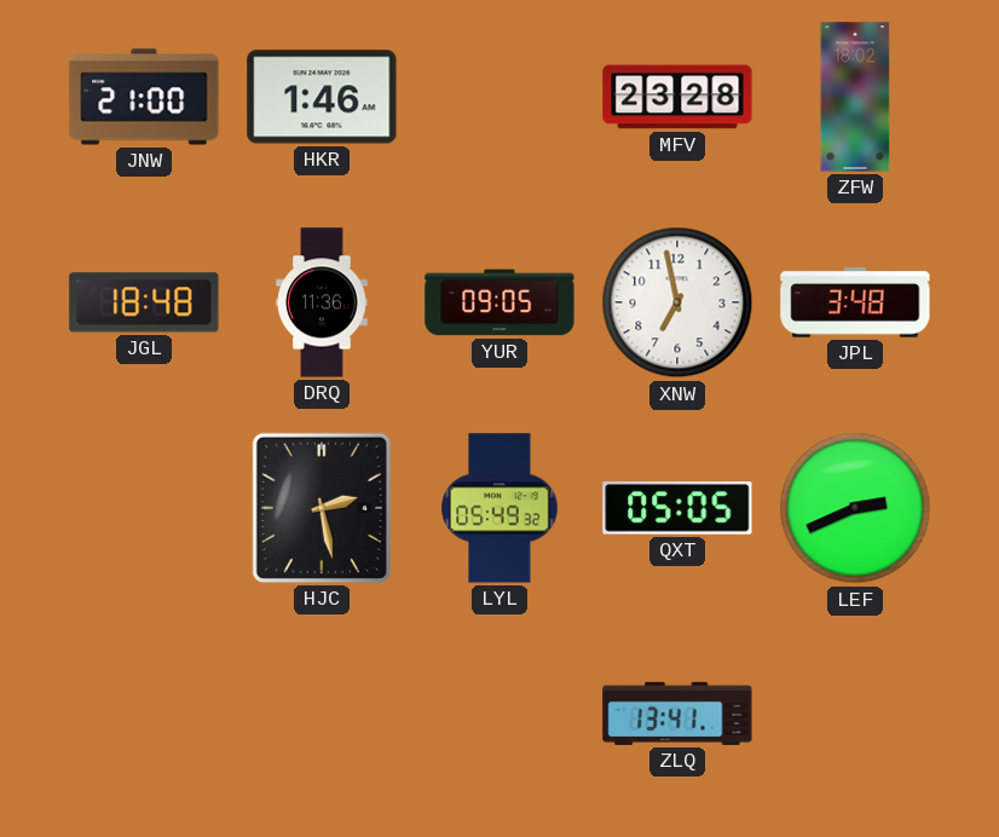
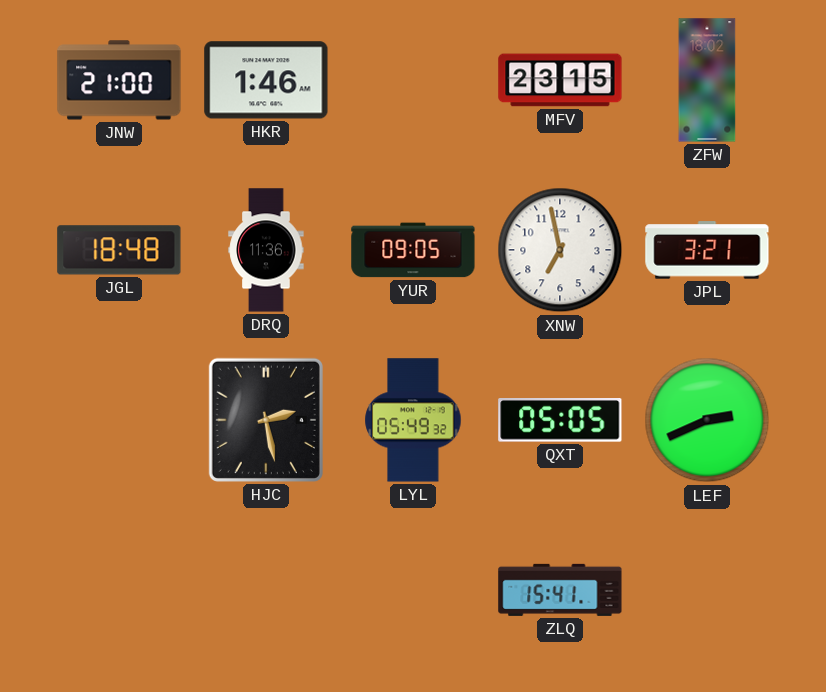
MFV: 23:28 -> 23:15 (560, 80)
JPL: 3:48 -> 3:21 (707, 250)
ZLQ: 13:41 -> 15:41 (560, 590)
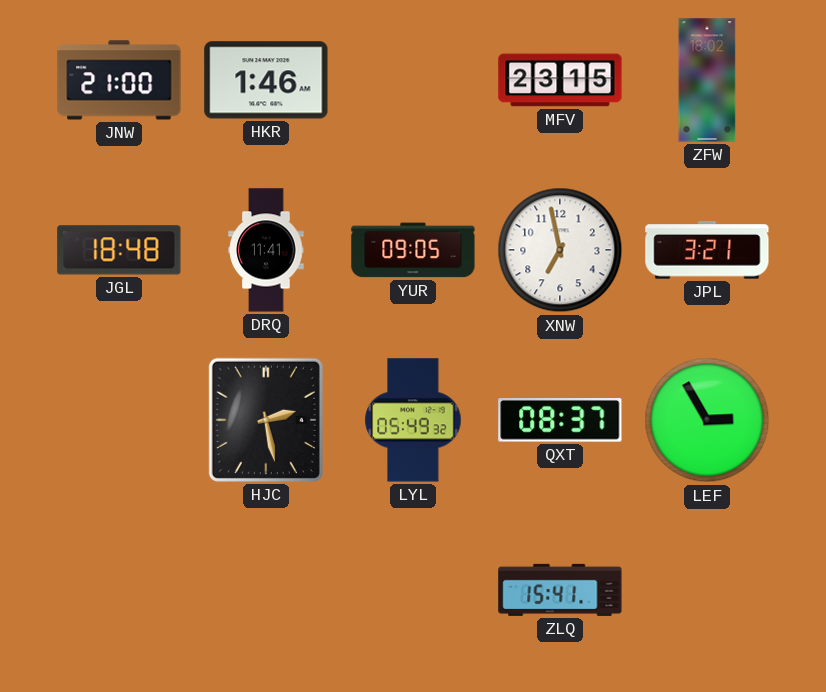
DRQ: 11:36 -> 11:41 (266, 250)
QXT: 05:05 -> 08:37 (560, 421)
LEF: 2:41 -> 2:55 (707, 420)
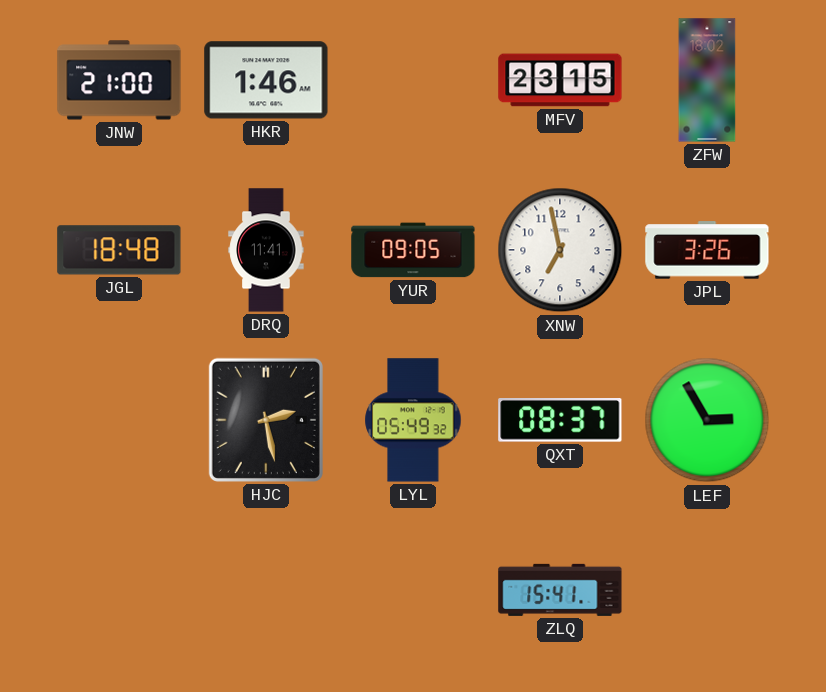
JPL: 3:21 -> 3:26 (707, 250)
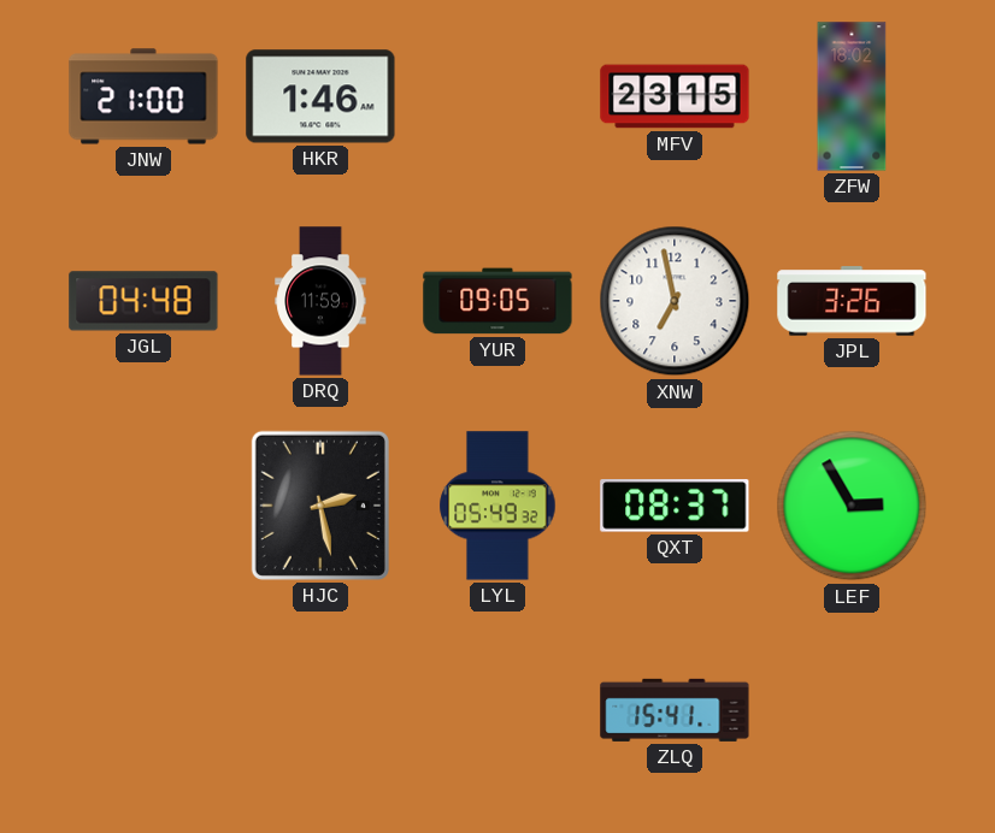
JGL: 18:48 -> 04:48 (143, 301)
DRQ: 11:41 -> 11:59 (320, 301)
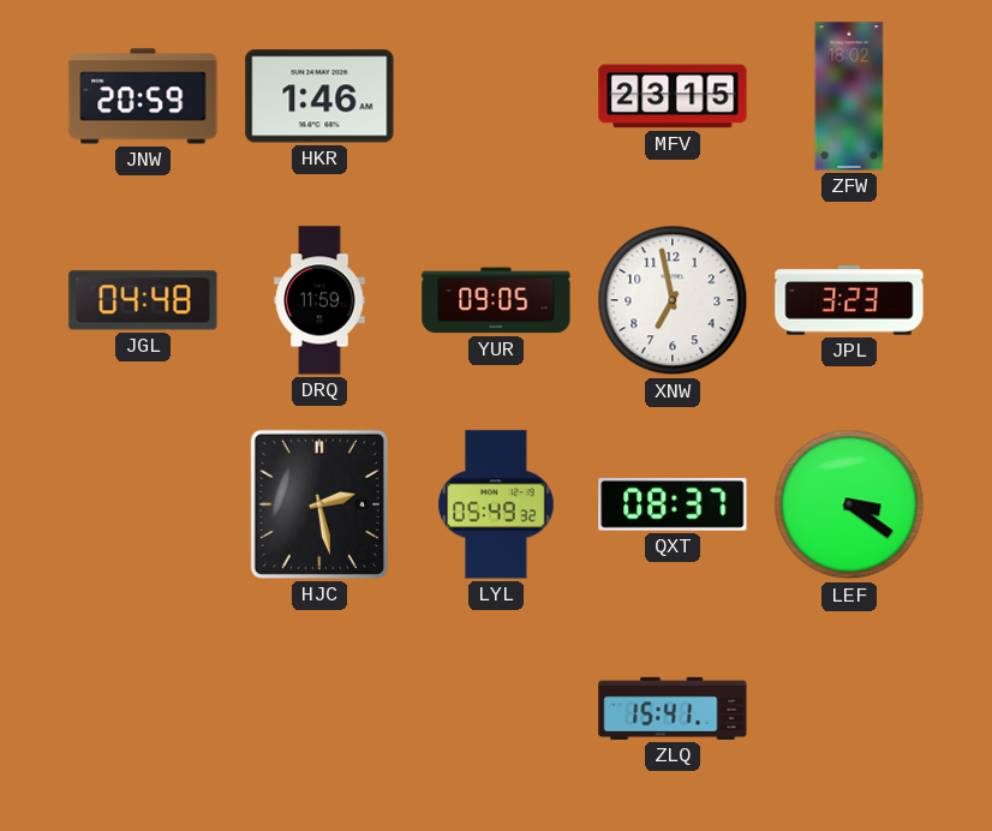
JNW: 21:00 -> 20:59 (143, 96)
JPL: 3:26 -> 3:23 (849, 300)
LEF: 2:55 -> 3:21 (849, 504)
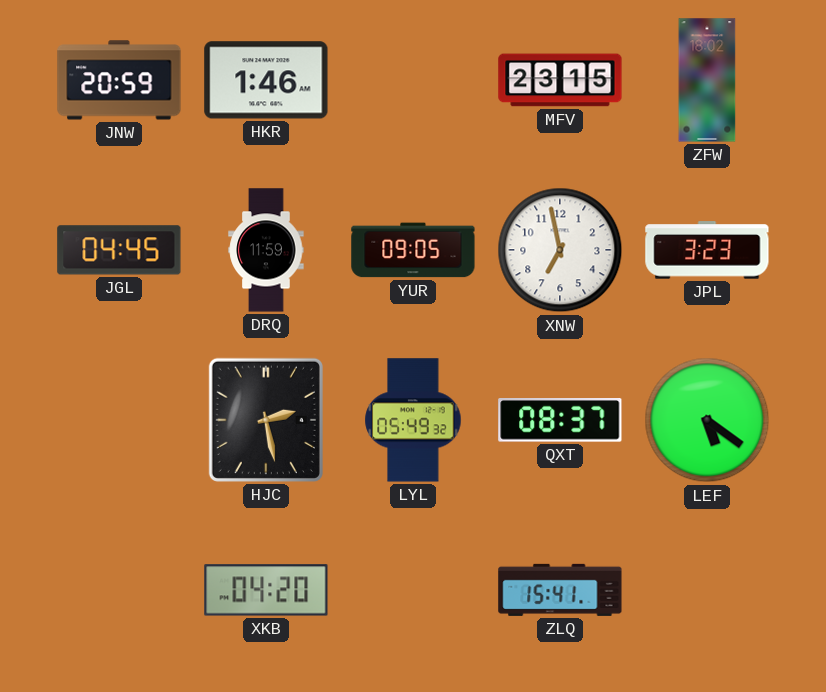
JGL: 04:48 -> 04:45 (119, 250)
LEF: 3:21 -> 5:21 (707, 420)
XKB: none -> 04:20 (266, 590)
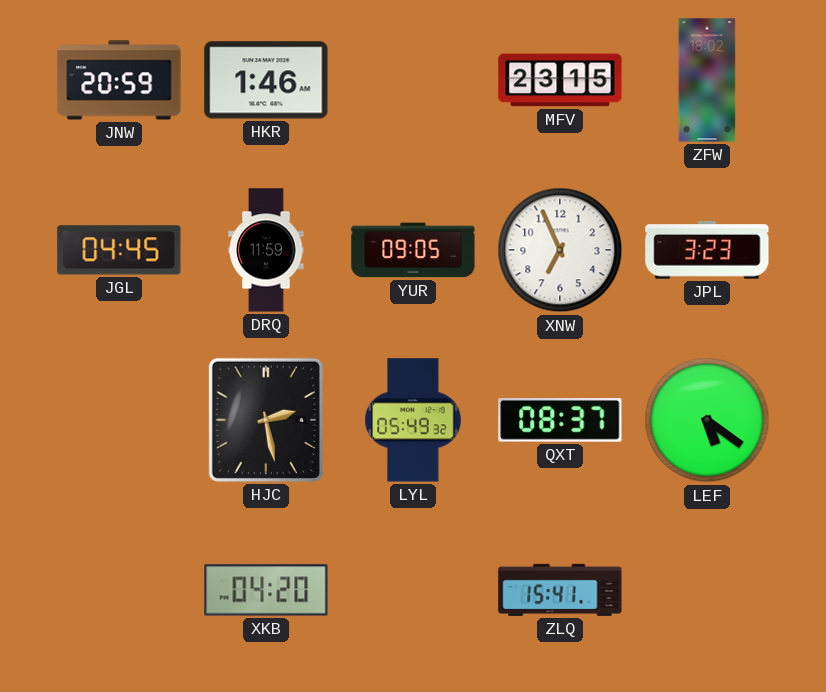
XNW: 6:58 -> 6:56 (560, 250)
